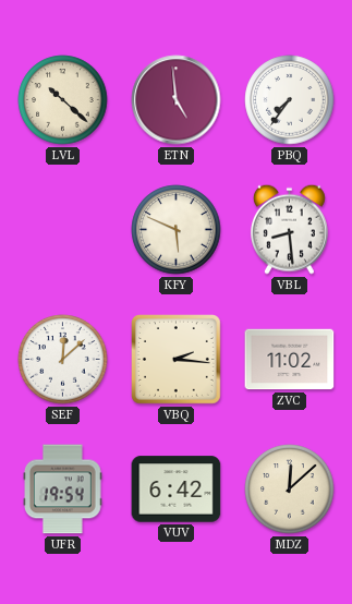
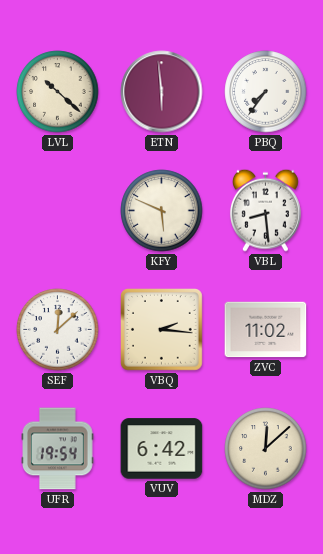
ETN: 4:59 -> 5:59 (162, 92)
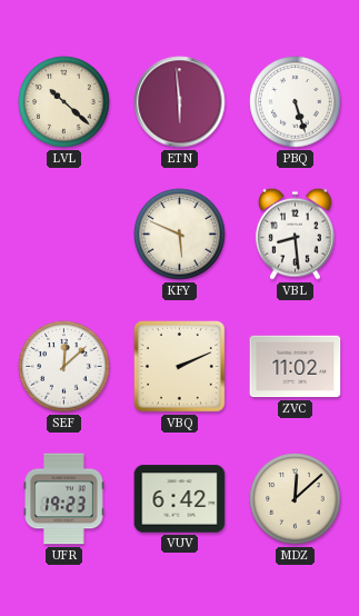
PBQ: 7:36 -> 5:27 (296, 102)
VBQ: 2:16 -> 2:11 (180, 367)
UFR: 19:54 -> 19:23 (64, 499)
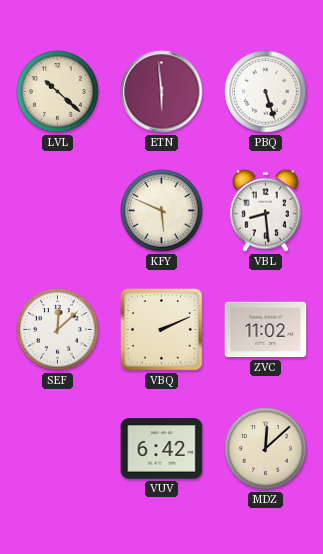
UFR: 19:23 -> none (64, 499)
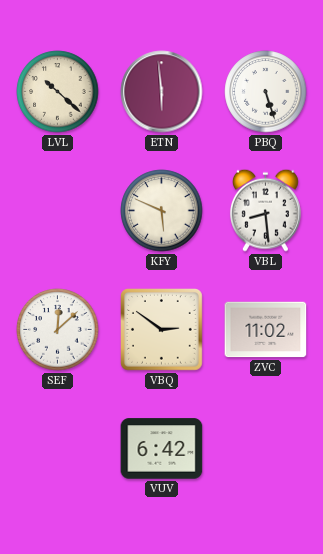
VBQ: 2:11 -> 2:51 (162, 330)
MDZ: 12:08 -> none (266, 449)
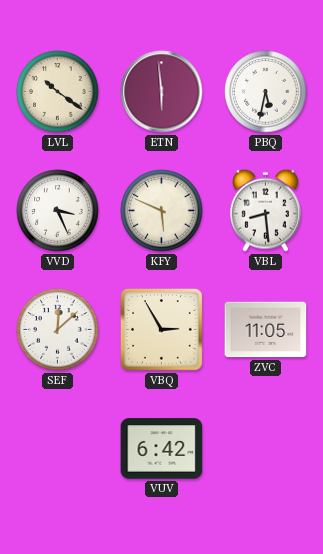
LVL: 10:22 -> 10:21 (58, 92)
PBQ: 5:27 -> 5:32 (266, 92)
VVD: none -> 3:26 (58, 211)
VBQ: 2:51 -> 2:55 (162, 330)
ZVC: 11:02 -> 11:05 (266, 330)
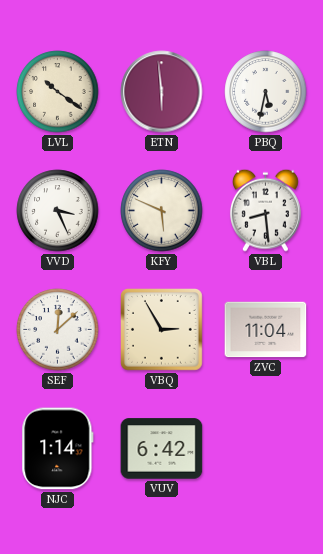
ZVC: 11:05 -> 11:04 (266, 330)
NJC: none -> 1:14 (58, 449)
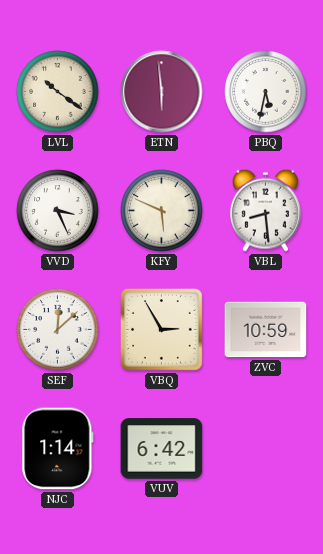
ZVC: 11:04 -> 10:59 (266, 330)
